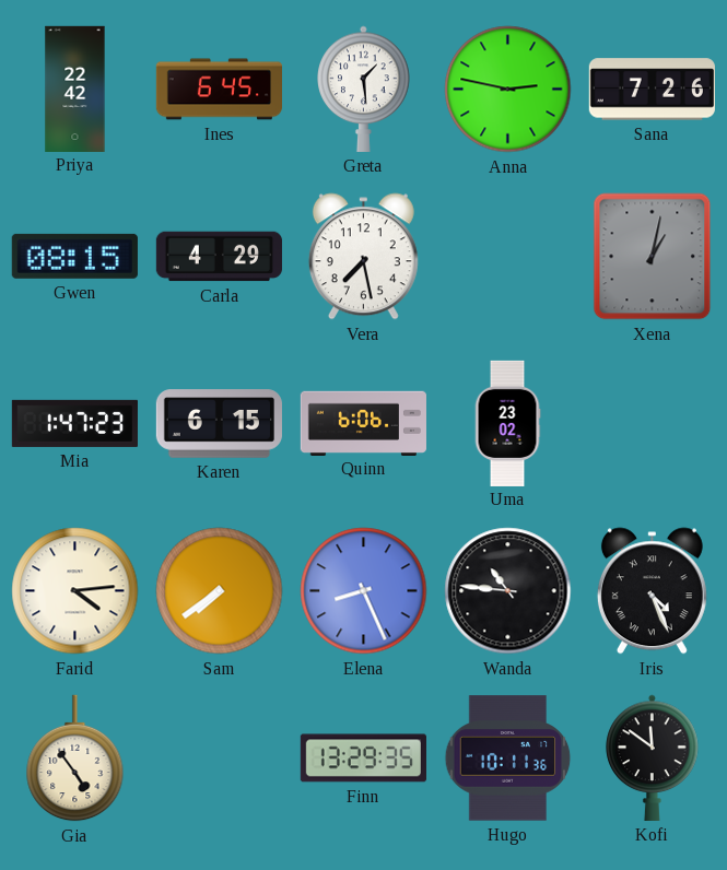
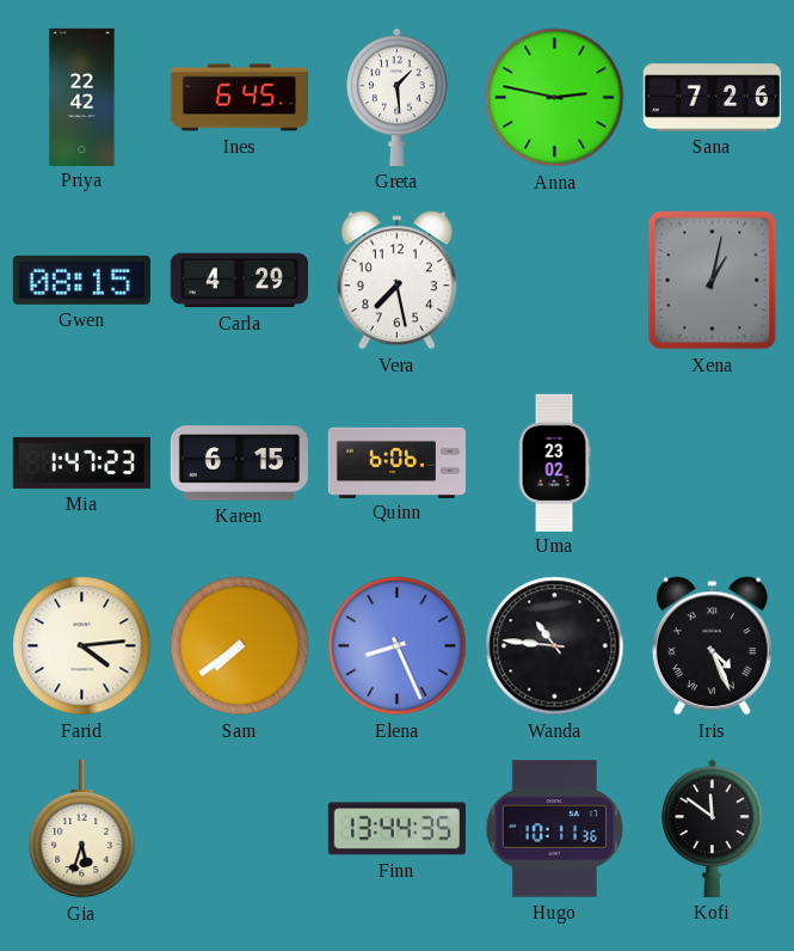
Gia: 4:54 -> 5:33 (82, 829)
Finn: 13:29 -> 13:44 (396, 829)
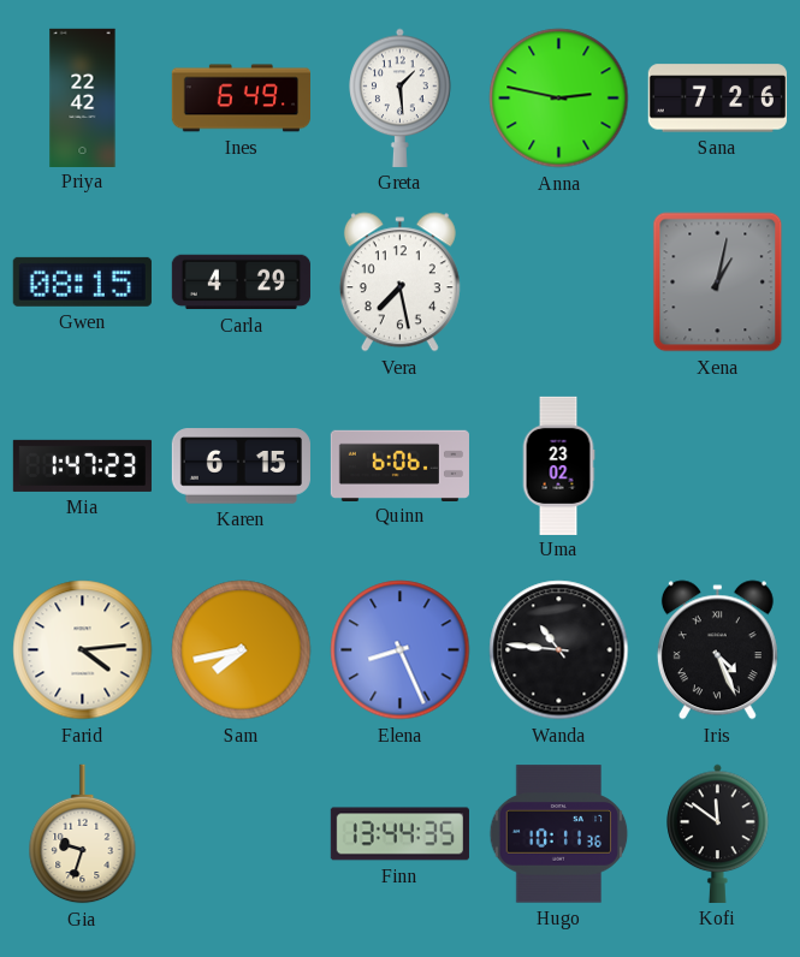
Ines: 6:45 -> 6:49 (241, 99)
Sam: 7:39 -> 7:43 (242, 650)
Gia: 5:33 -> 9:33 (83, 834)
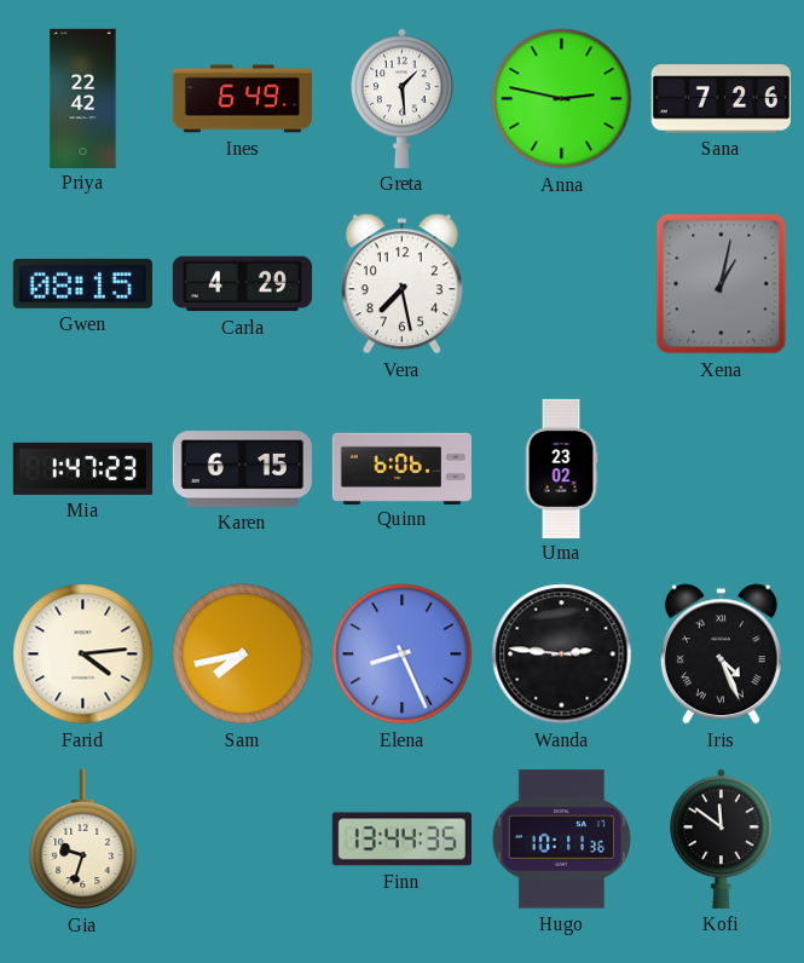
Wanda: 10:46 -> 2:46 (562, 655)
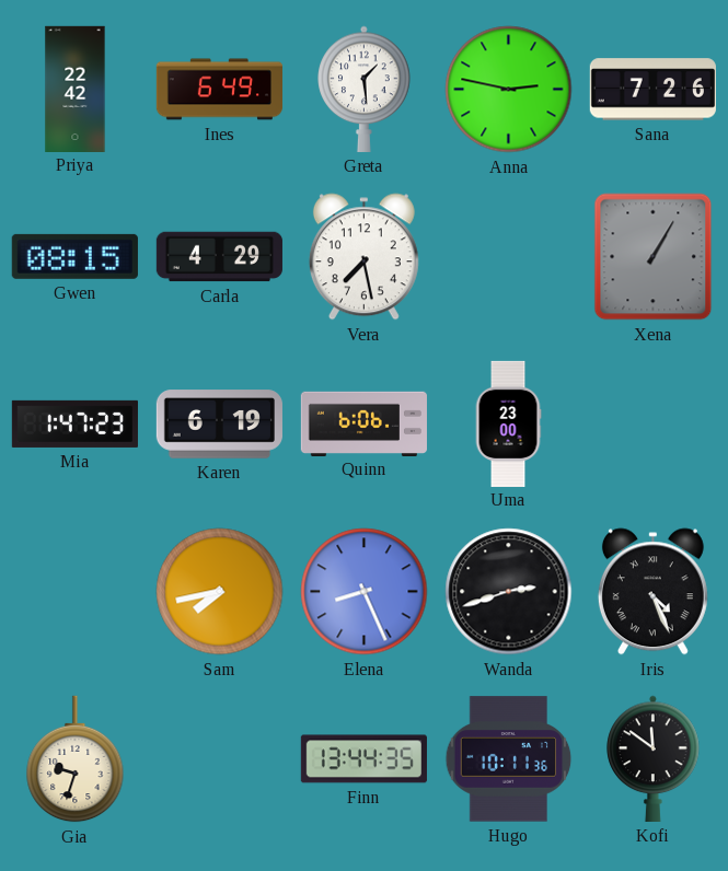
Xena: 1:02 -> 1:05 (654, 257)
Karen: 6:15 -> 6:19 (219, 425)
Uma: 23:02 -> 23:00 (508, 423)
Farid: 4:14 -> none (83, 655)
Wanda: 2:46 -> 2:42 (509, 592)
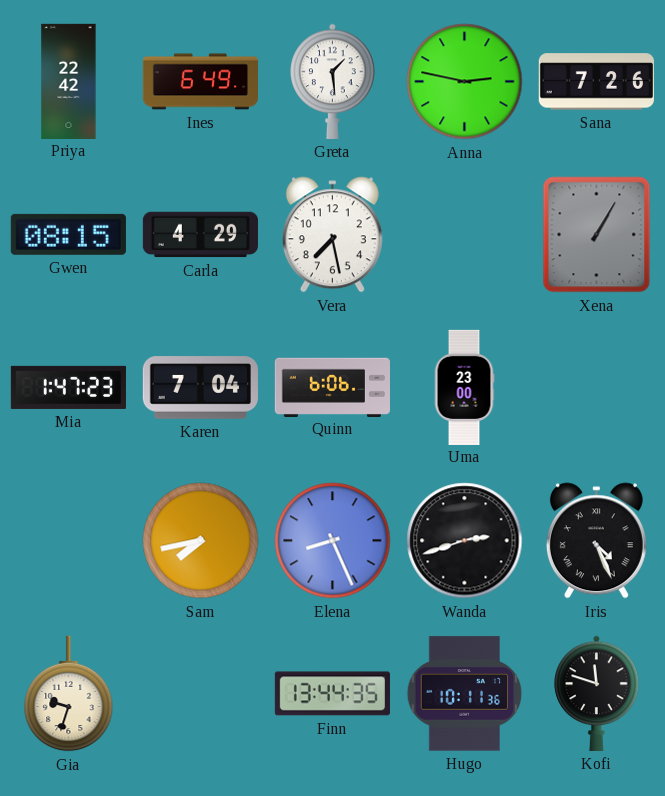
Karen: 6:19 -> 7:04 (200, 388)
Kofi: 11:51 -> 11:48 (597, 693)
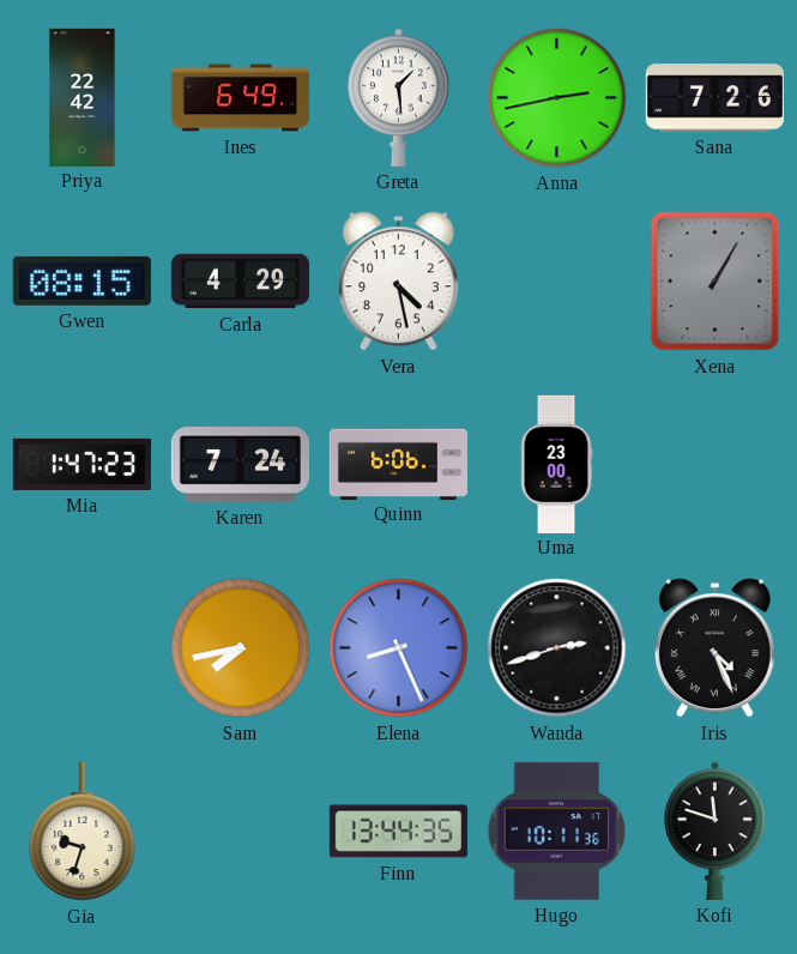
Anna: 2:47 -> 2:43 (557, 98)
Vera: 7:28 -> 4:28 (398, 282)
Karen: 7:04 -> 7:24 (240, 465)
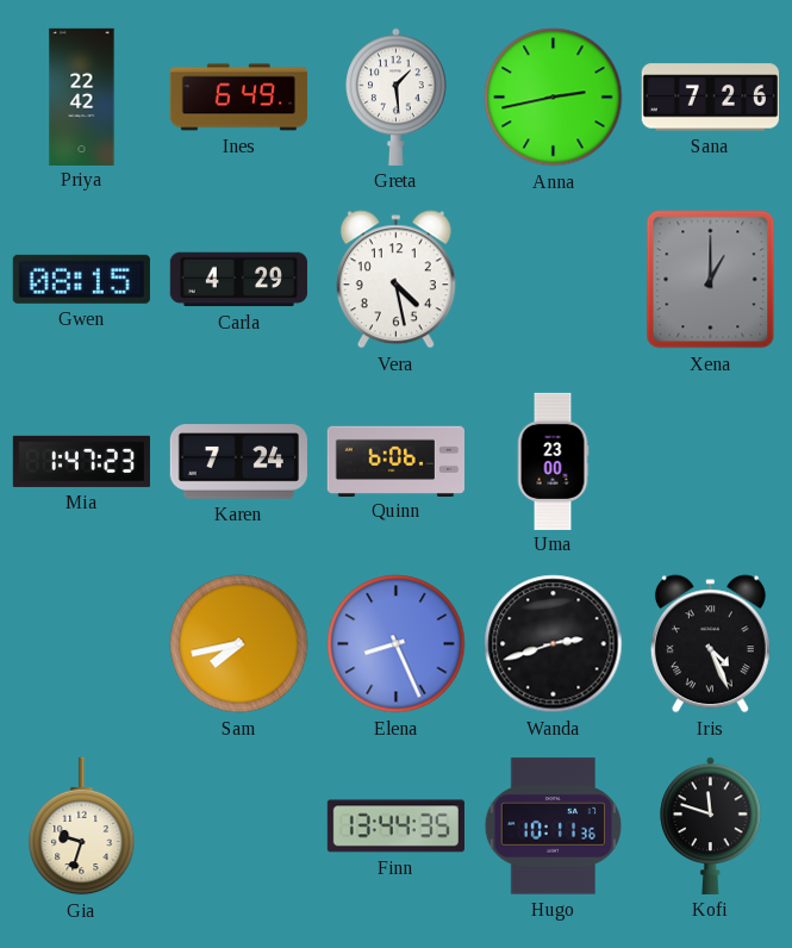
Xena: 1:05 -> 1:00 (711, 280)
